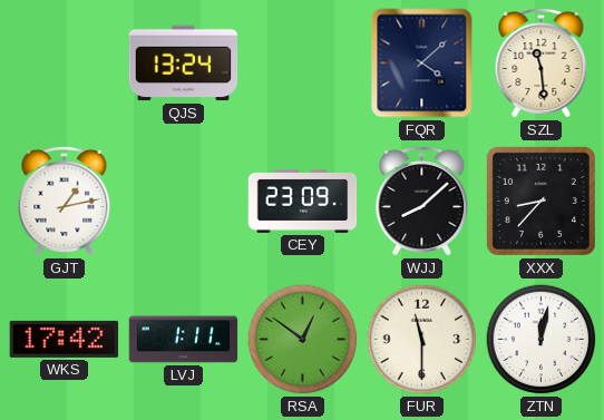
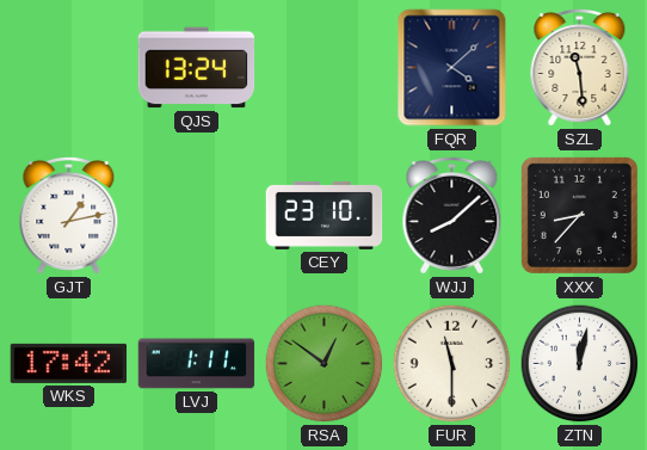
CEY: 23:09 -> 23:10 (325, 215)
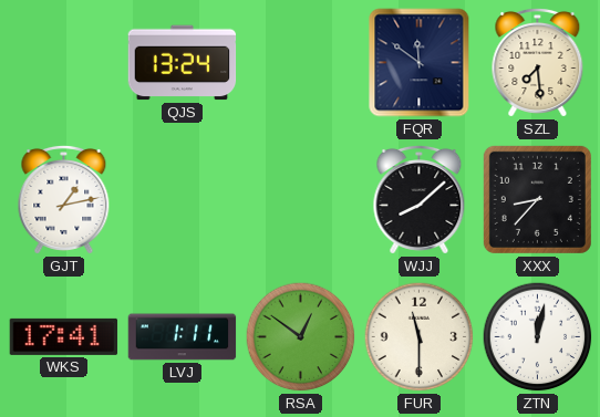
FQR: 4:08 -> 11:51 (420, 63)
SZL: 11:29 -> 7:29 (538, 63)
CEY: 23:10 -> none (325, 215)
WKS: 17:42 -> 17:41 (64, 336)
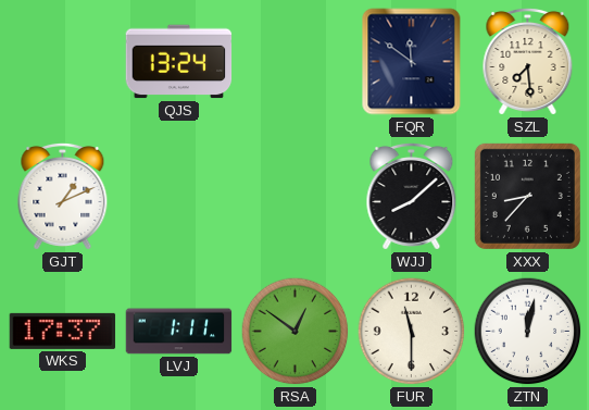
GJT: 1:13 -> 1:11 (63, 197)
WKS: 17:41 -> 17:37 (63, 331)
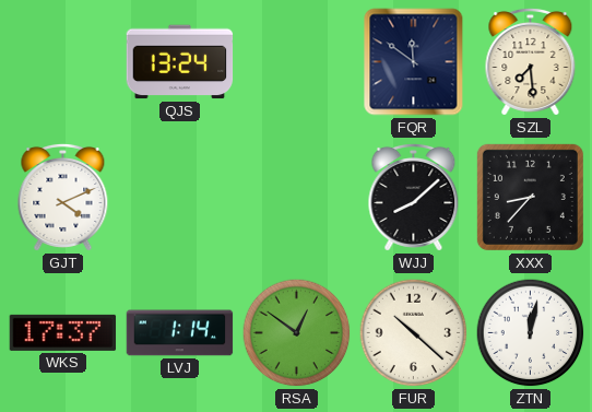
GJT: 1:11 -> 4:11 (63, 198)
LVJ: 1:11 -> 1:14 (180, 333)
FUR: 11:30 -> 10:22 (414, 333)
